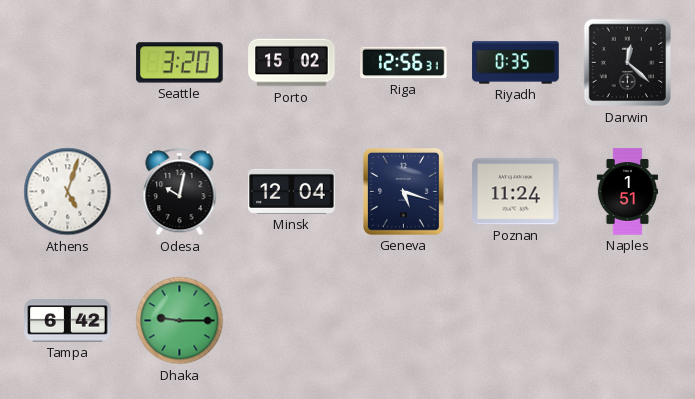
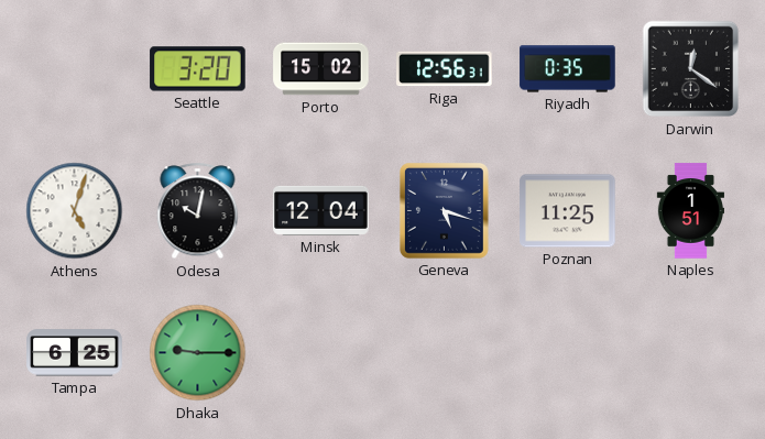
Darwin: 12:22 -> 12:21 (691, 69)
Poznan: 11:24 -> 11:25 (568, 211)
Tampa: 6:42 -> 6:25 (75, 353)
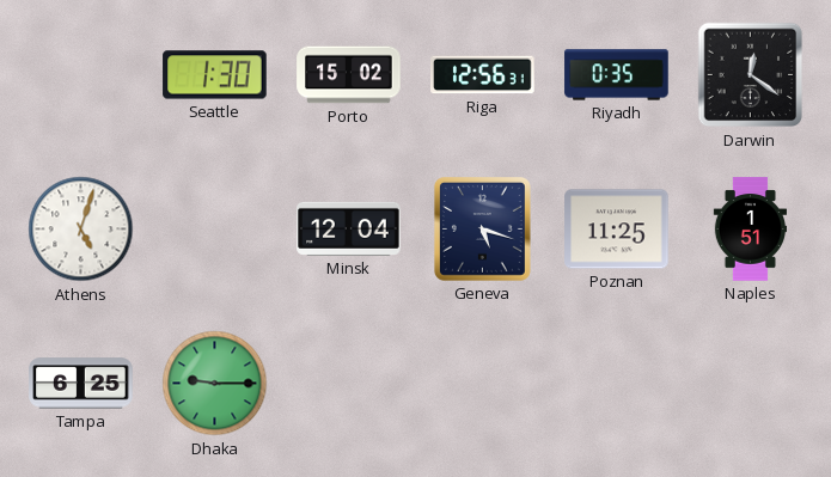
Seattle: 3:20 -> 1:30 (215, 75)
Odesa: 10:02 -> none (198, 211)
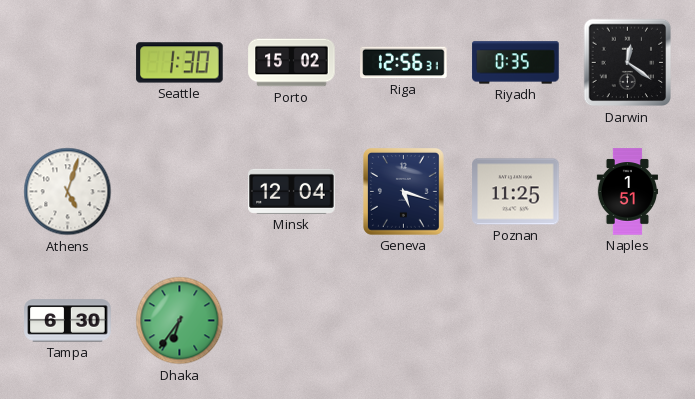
Tampa: 6:25 -> 6:30 (68, 321)
Dhaka: 9:15 -> 6:36 (180, 321)
